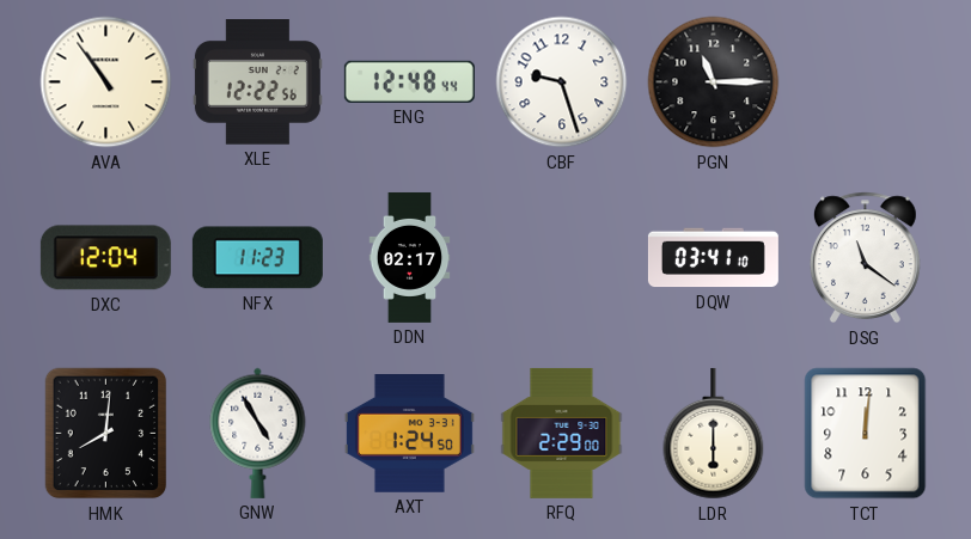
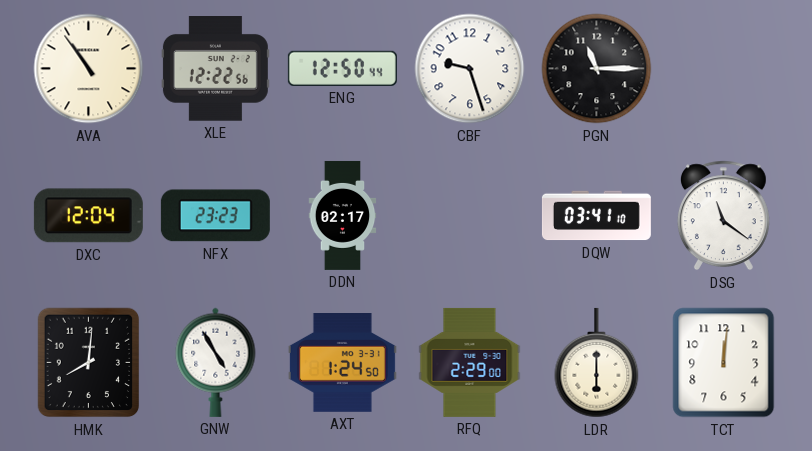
ENG: 12:48 -> 12:50 (342, 68)
NFX: 11:23 -> 23:23 (215, 216)
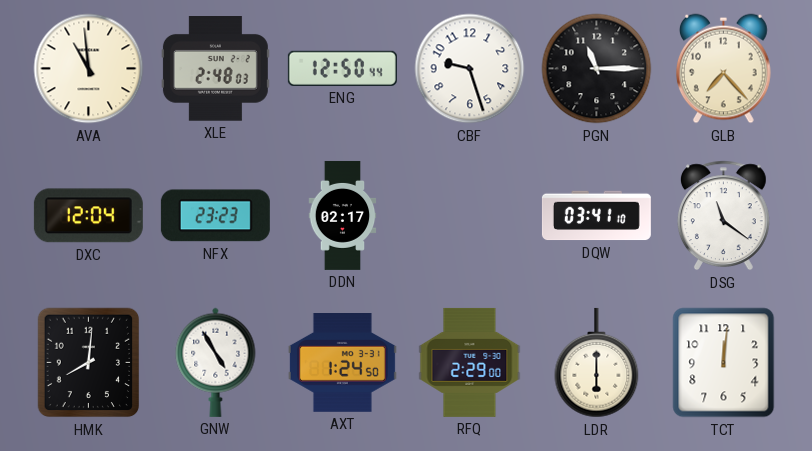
AVA: 10:54 -> 10:59 (89, 69)
XLE: 12:22 -> 2:48 (215, 69)
GLB: none -> 7:23 (724, 69)
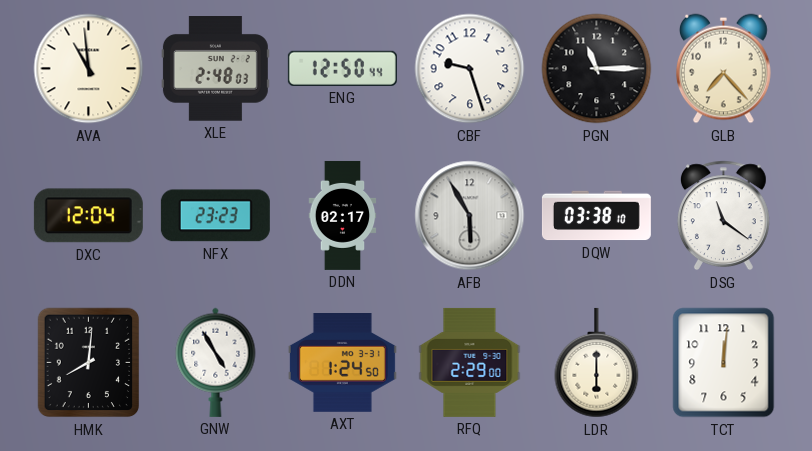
AFB: none -> 5:55 (470, 216)
DQW: 03:41 -> 03:38 (596, 216)
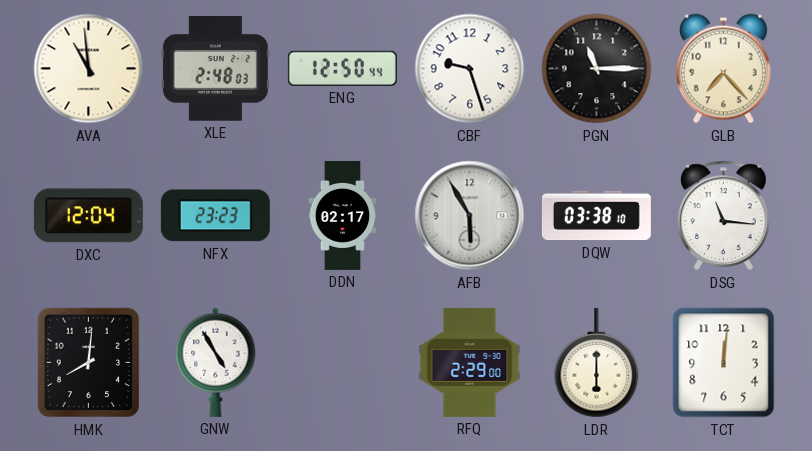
DSG: 11:21 -> 11:16 (723, 216)
AXT: 1:24 -> none (342, 363)
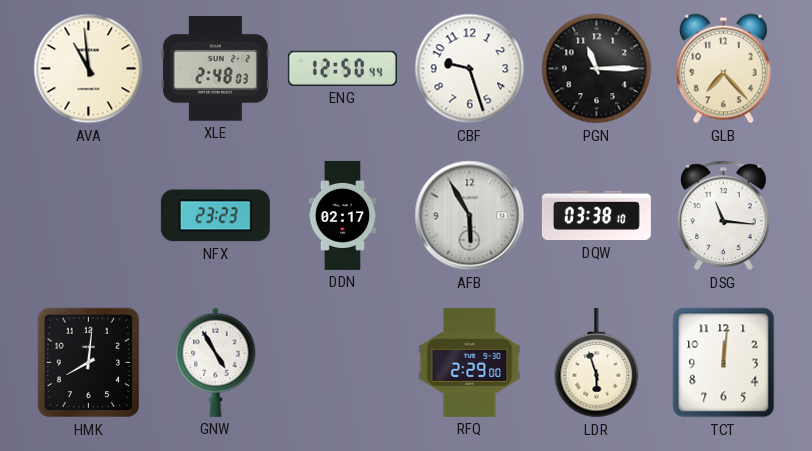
DXC: 12:04 -> none (88, 216)
LDR: 6:00 -> 5:57 (597, 363)
